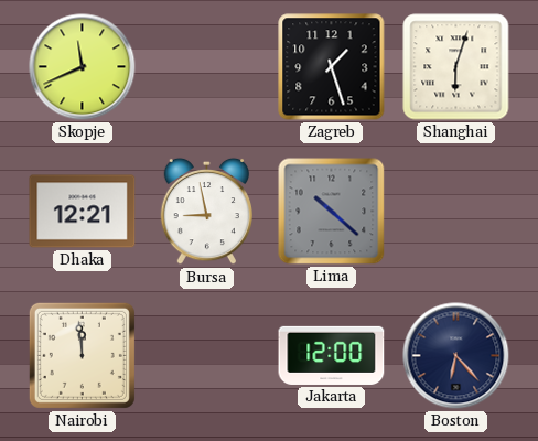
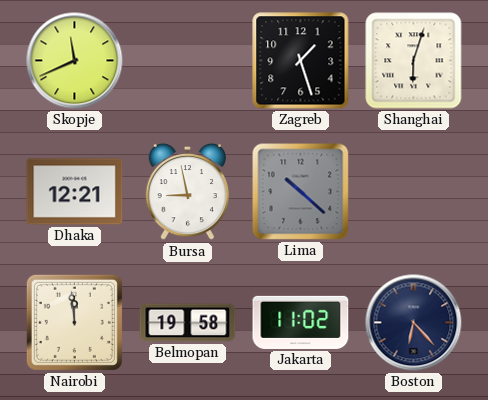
Belmopan: none -> 19:58 (188, 323)
Jakarta: 12:00 -> 11:02 (301, 322)
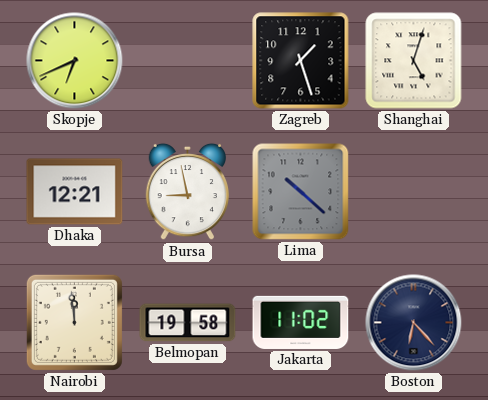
Skopje: 11:41 -> 6:41 (75, 61)
Shanghai: 6:03 -> 5:03 (414, 61)
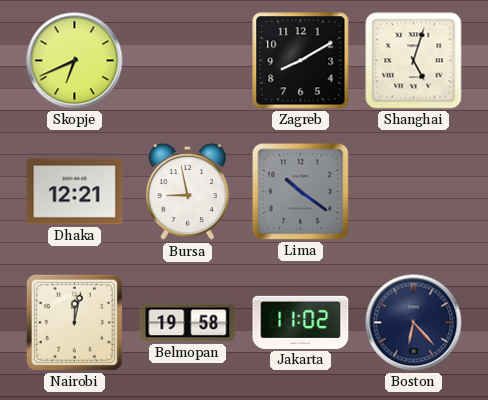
Zagreb: 1:27 -> 8:10 (301, 61)
Lima: 10:22 -> 10:21 (301, 192)
Nairobi: 11:59 -> 12:02 (74, 322)
